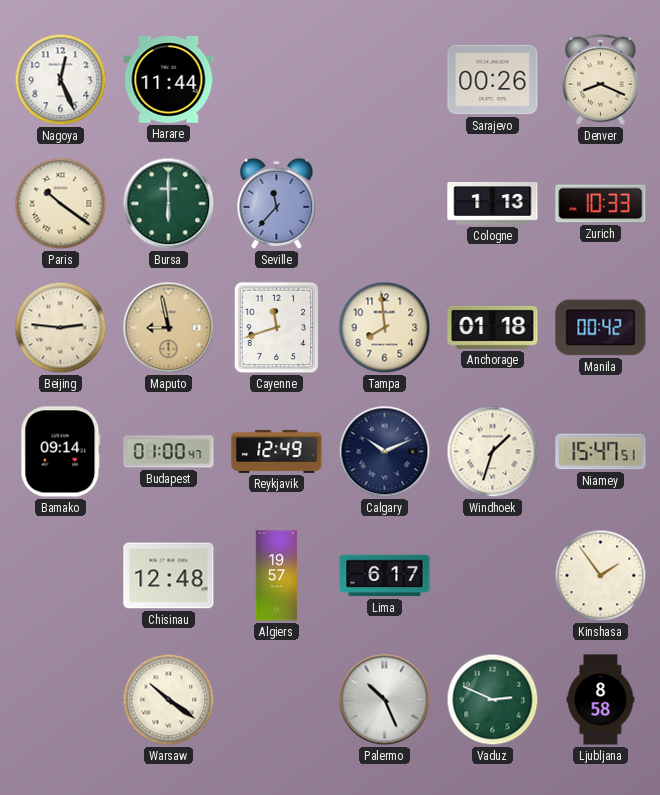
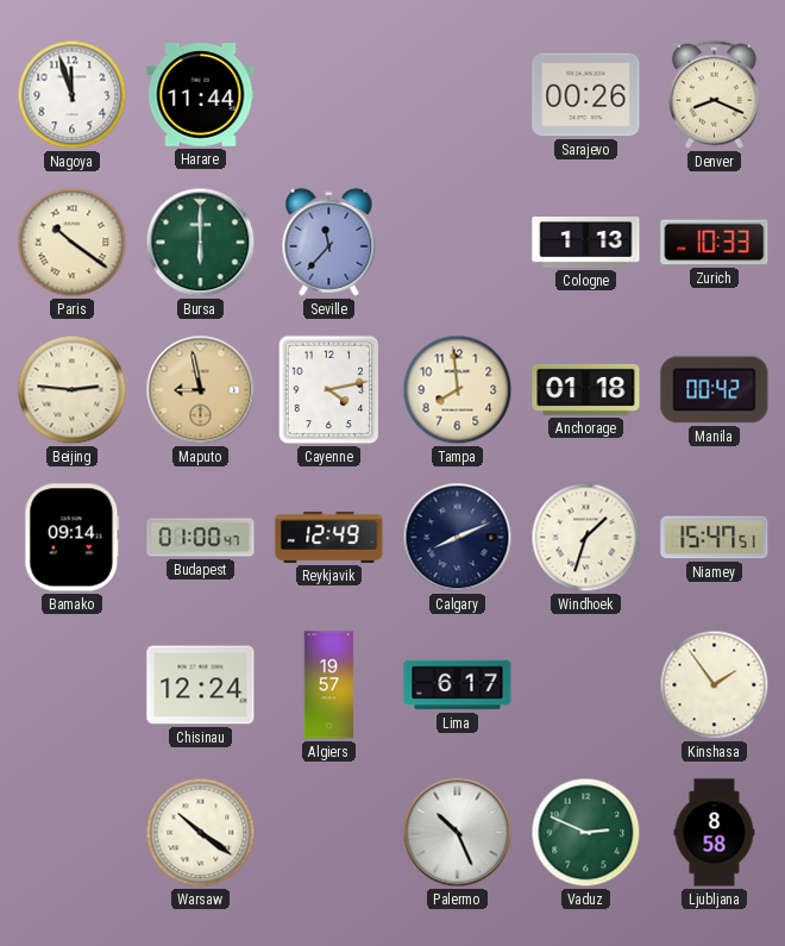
Nagoya: 12:26 -> 11:57 (73, 95)
Cayenne: 11:42 -> 4:13 (329, 390)
Calgary: 10:11 -> 8:11 (458, 538)
Chisinau: 12:48 -> 12:24 (201, 685)
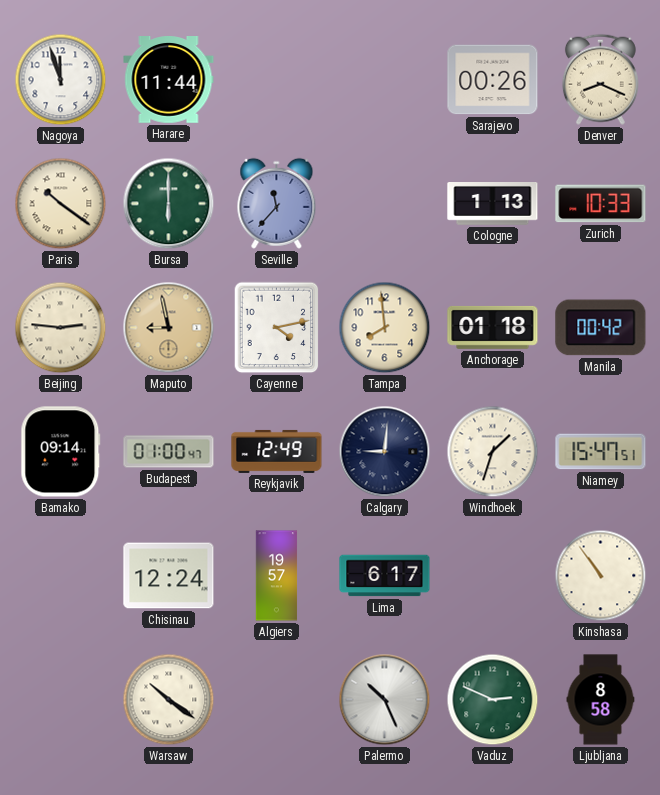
Calgary: 8:11 -> 9:01 (385, 452)
Kinshasa: 1:54 -> 10:54 (601, 576)
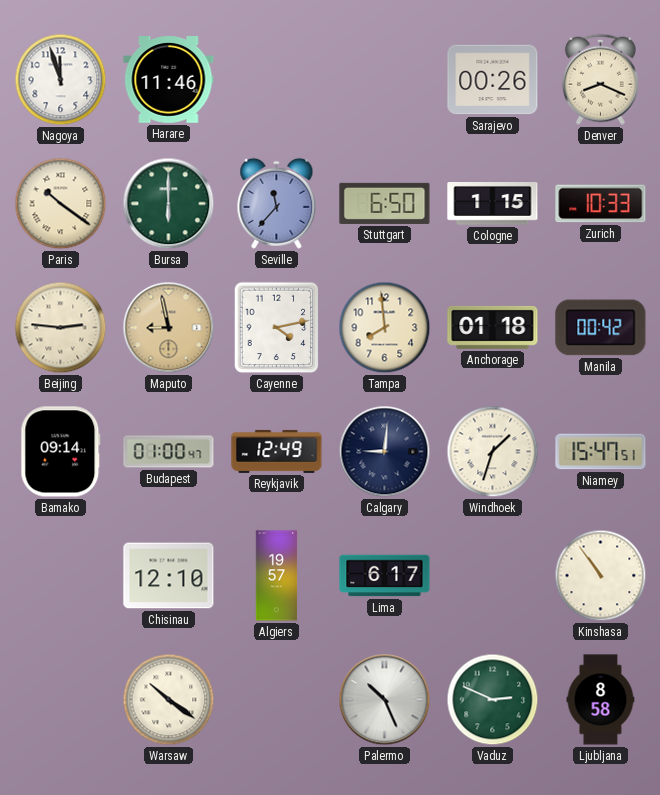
Harare: 11:44 -> 11:46 (169, 80)
Stuttgart: none -> 6:50 (385, 203)
Cologne: 1:13 -> 1:15 (493, 204)
Chisinau: 12:24 -> 12:10 (169, 576)
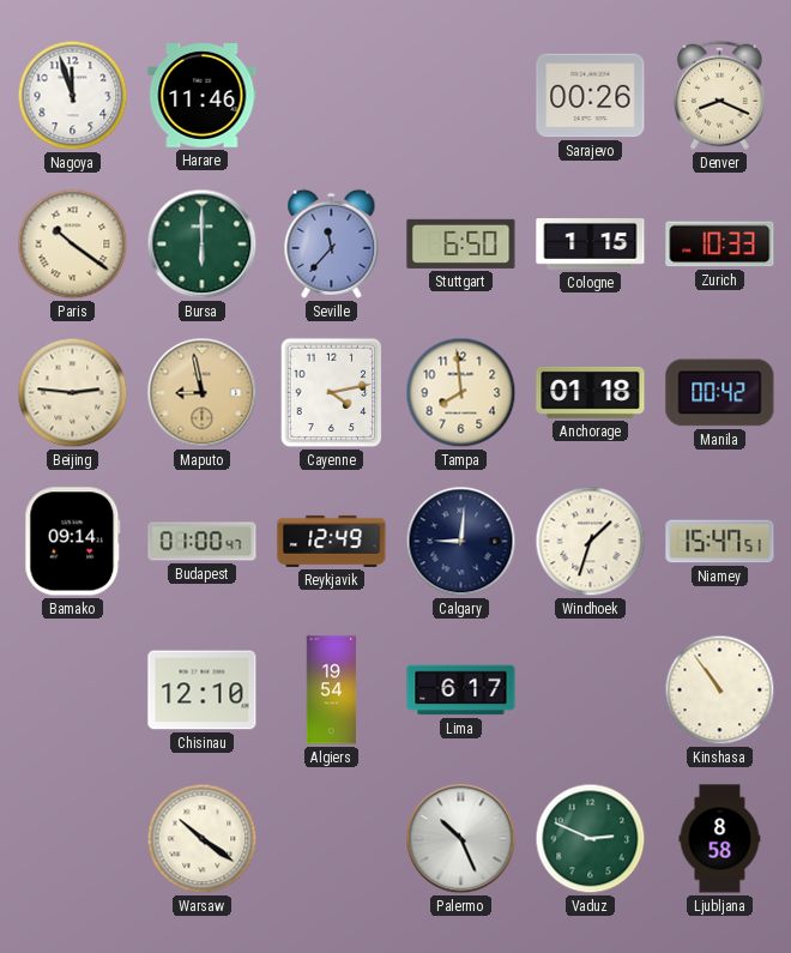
Algiers: 19:57 -> 19:54 (332, 690)
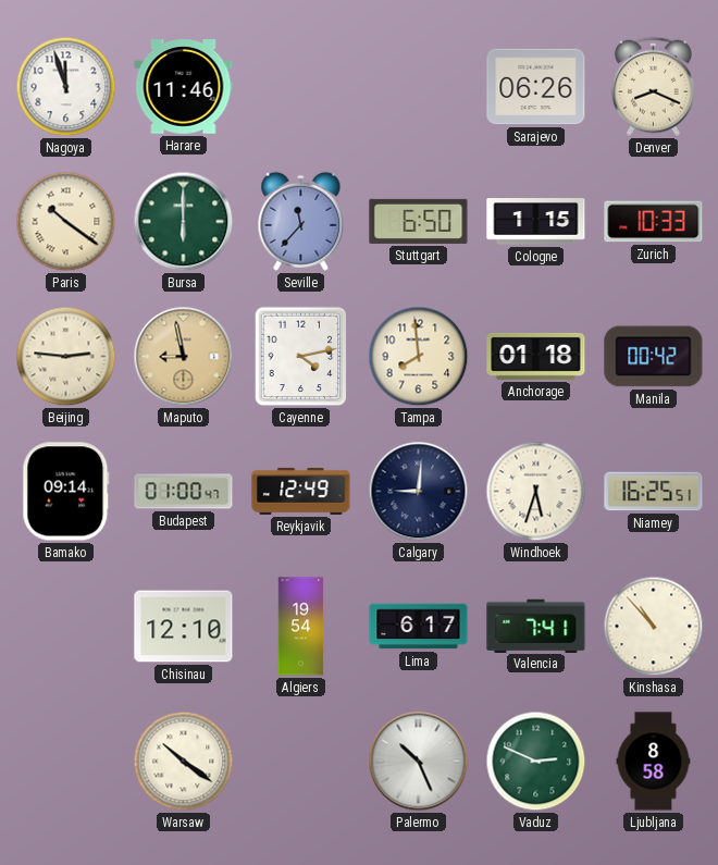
Sarajevo: 00:26 -> 06:26 (536, 87)
Windhoek: 1:33 -> 5:33 (536, 492)
Niamey: 15:47 -> 16:25 (654, 492)
Valencia: none -> 7:41 (536, 626)
Kinshasa: 10:54 -> 10:53 (654, 627)
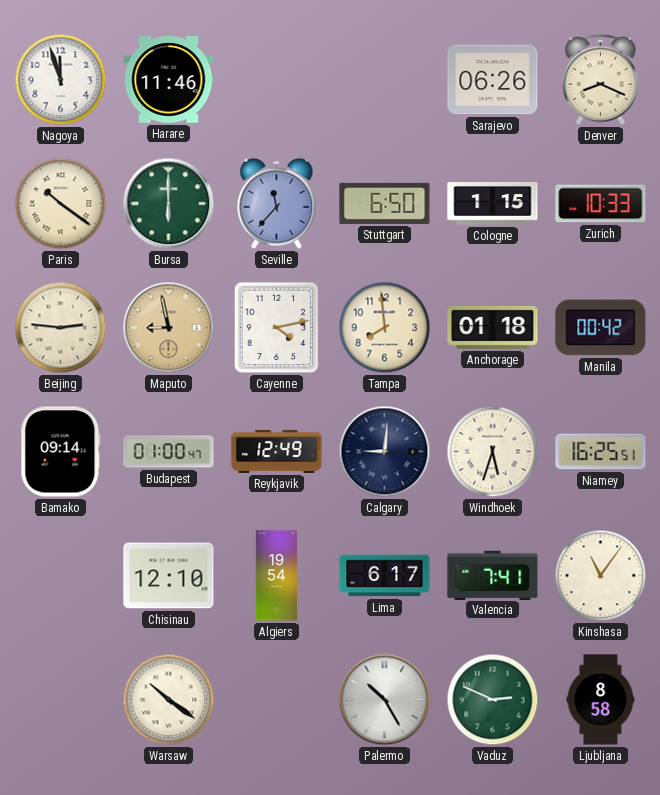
Kinshasa: 10:53 -> 11:06 (601, 576)
Palermo: 10:26 -> 10:25 (385, 700)
